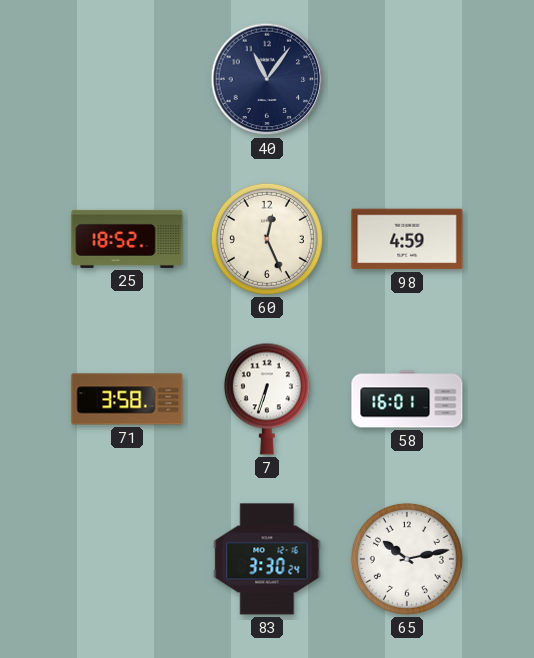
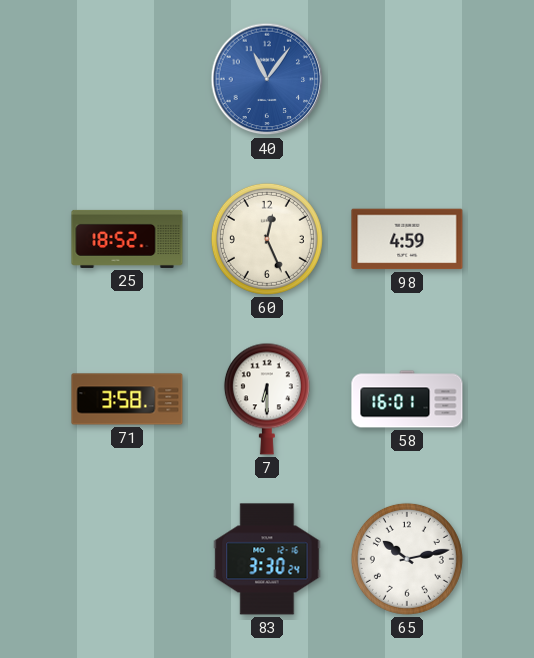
40 dial: navy -> blue (267, 79)
7: 6:33 -> 6:30 (267, 399)
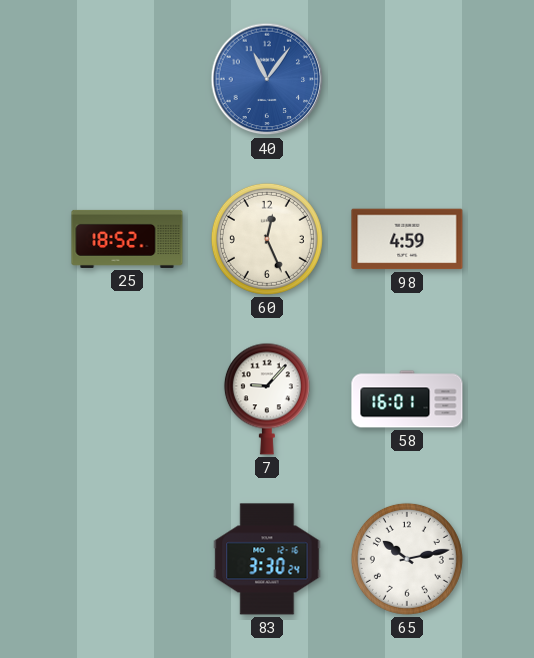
71: 3:58 -> none (127, 399)
7: 6:30 -> 9:07 (267, 399)
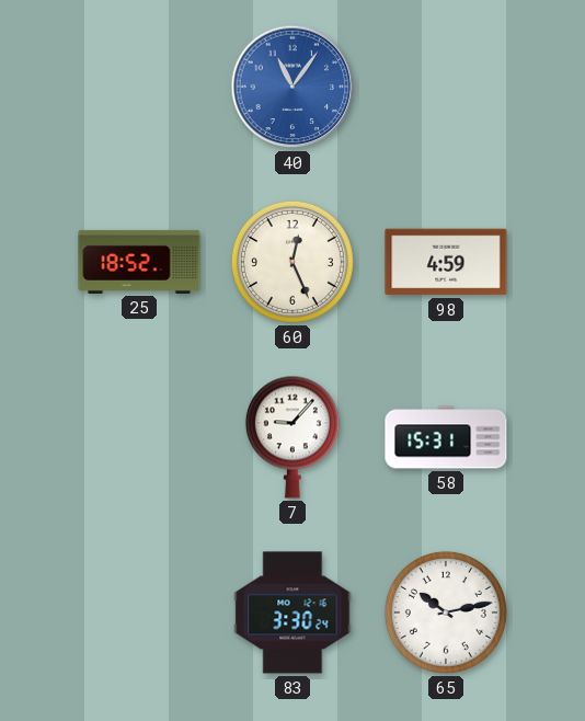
58: 16:01 -> 15:31 (446, 437)
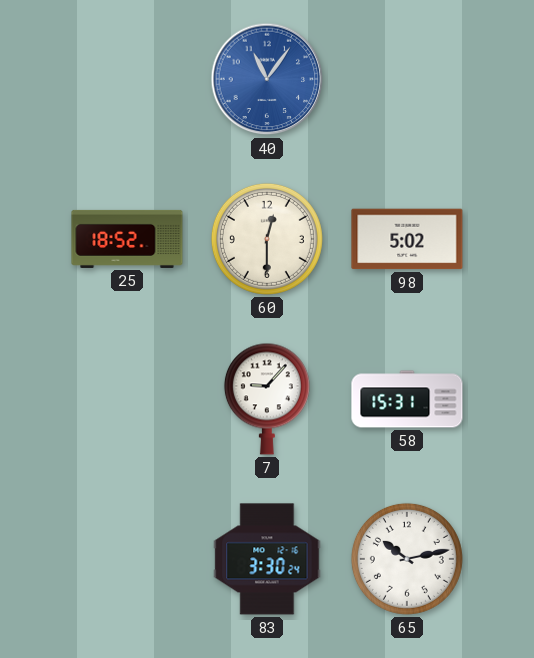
60: 12:26 -> 12:30 (267, 239)
98: 4:59 -> 5:02 (407, 239)
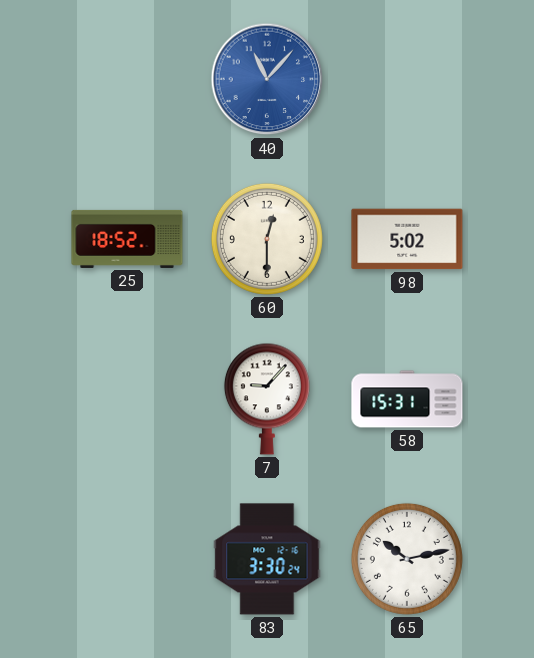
40: 11:06 -> 11:07 (267, 79)
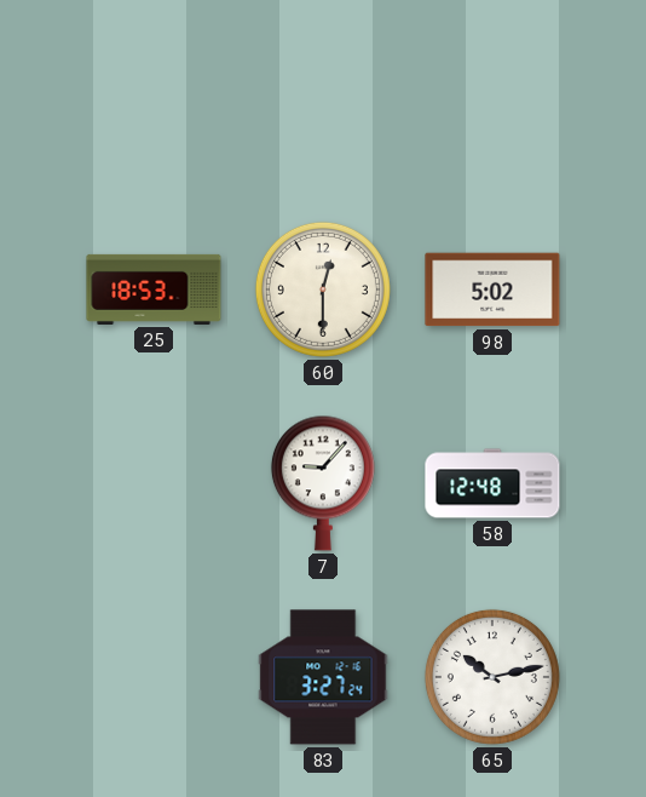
40: 11:07 -> none (267, 79)
25: 18:52 -> 18:53 (154, 289)
58: 15:31 -> 12:48 (492, 483)
83: 3:30 -> 3:27 (323, 677)
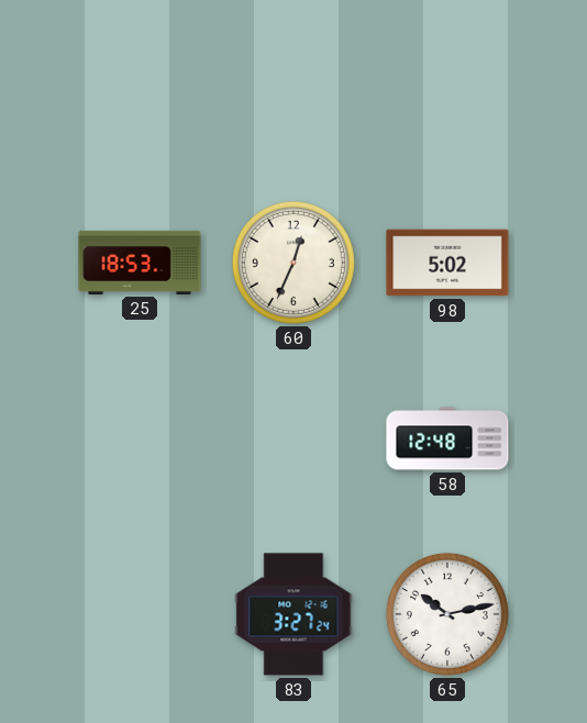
60: 12:30 -> 12:34 (293, 263)
7: 9:07 -> none (323, 483)
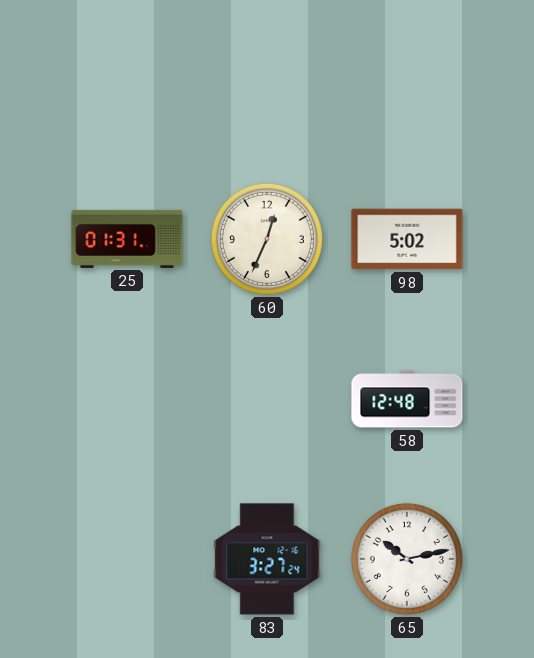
25: 18:53 -> 01:31 (127, 239)
